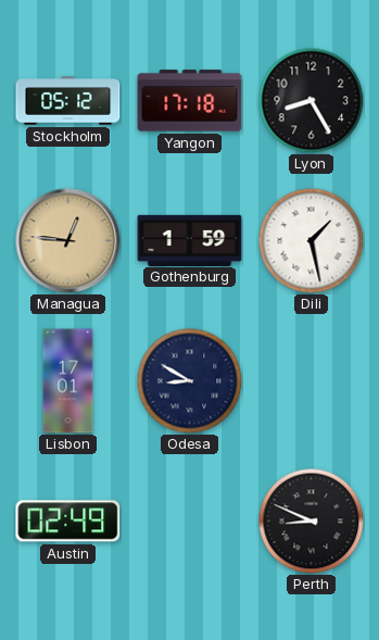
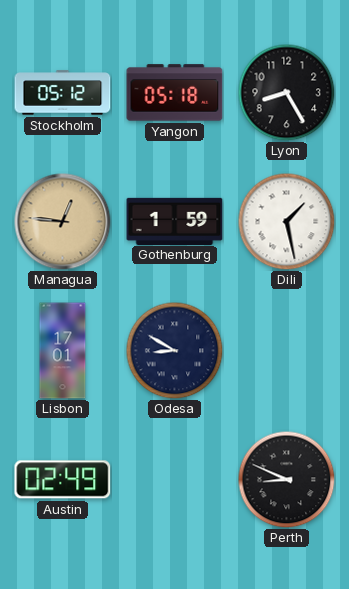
Yangon: 17:18 -> 05:18 (175, 93)
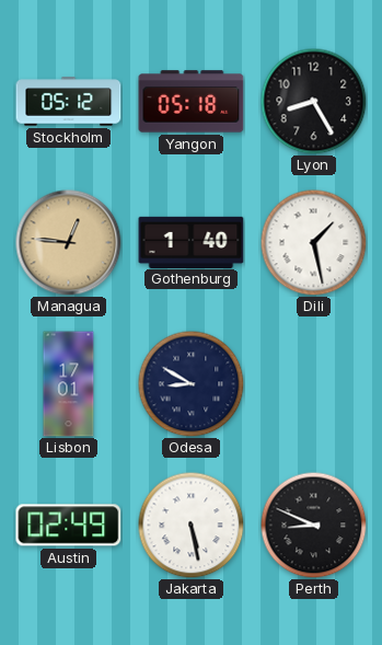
Gothenburg: 1:59 -> 1:40 (192, 242)
Jakarta: none -> 5:28 (190, 525)
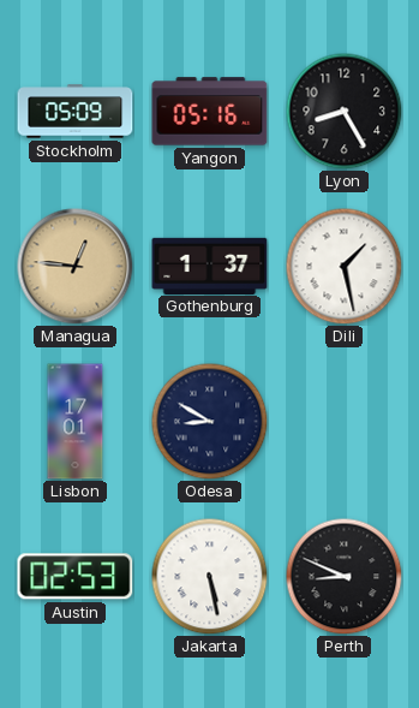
Stockholm: 05:12 -> 05:09 (76, 112)
Yangon: 05:18 -> 05:16 (210, 112)
Gothenburg: 1:40 -> 1:37 (210, 266)
Austin: 02:49 -> 02:53 (76, 577)
